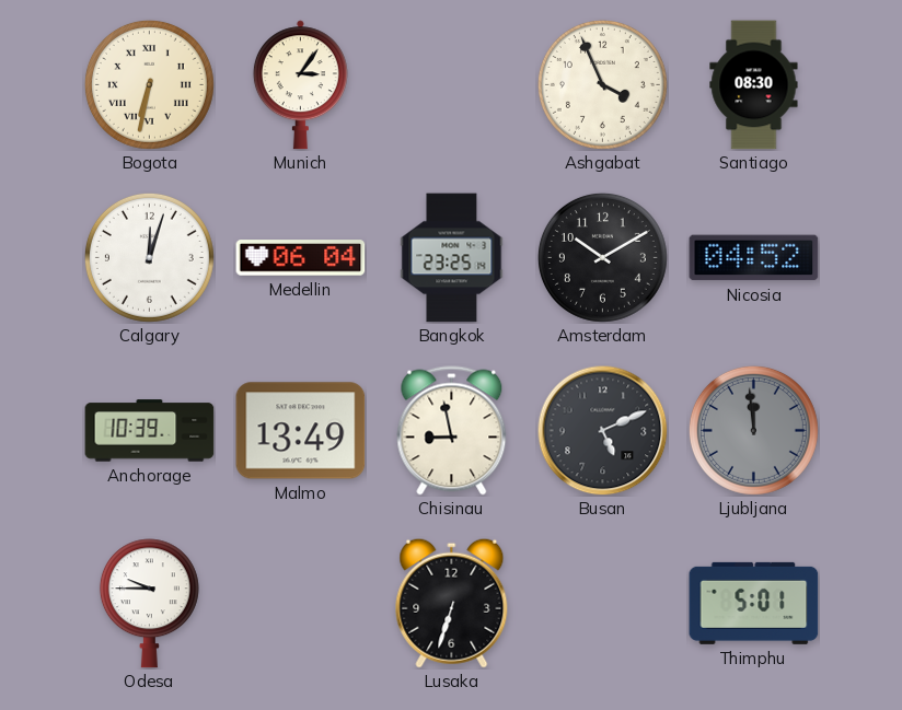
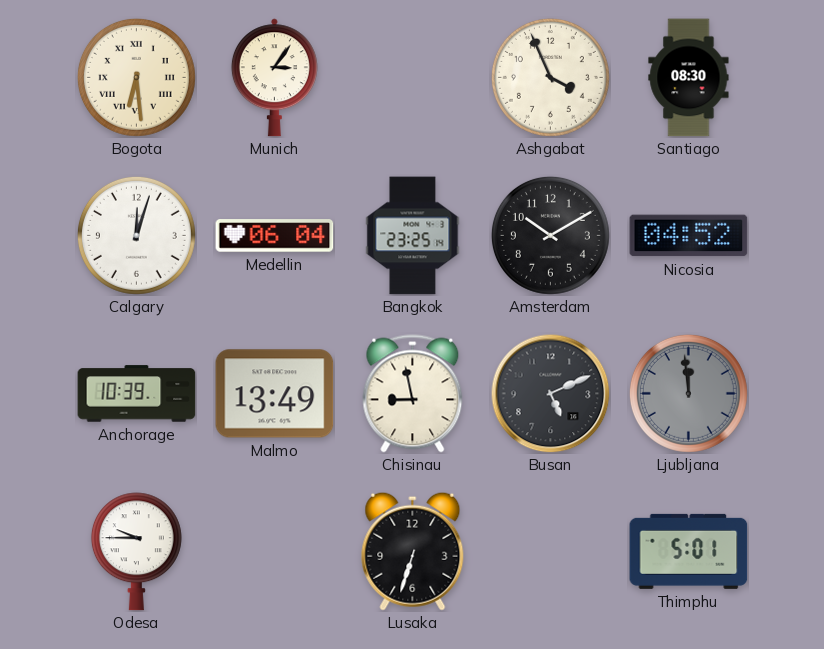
Bogota: 6:32 -> 6:29 (136, 77)
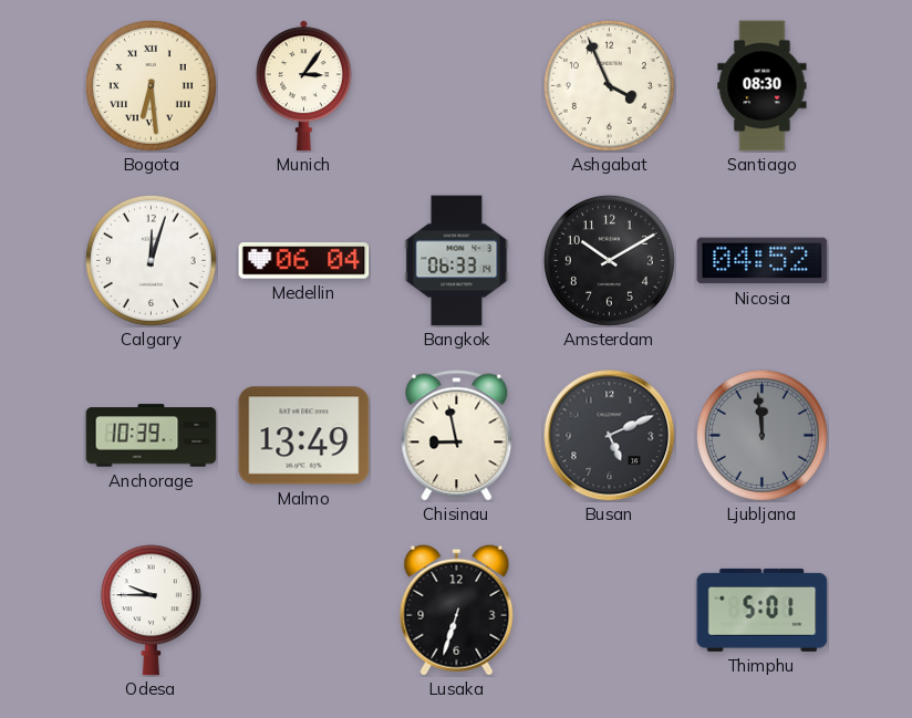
Bangkok: 23:25 -> 06:33 (457, 261)
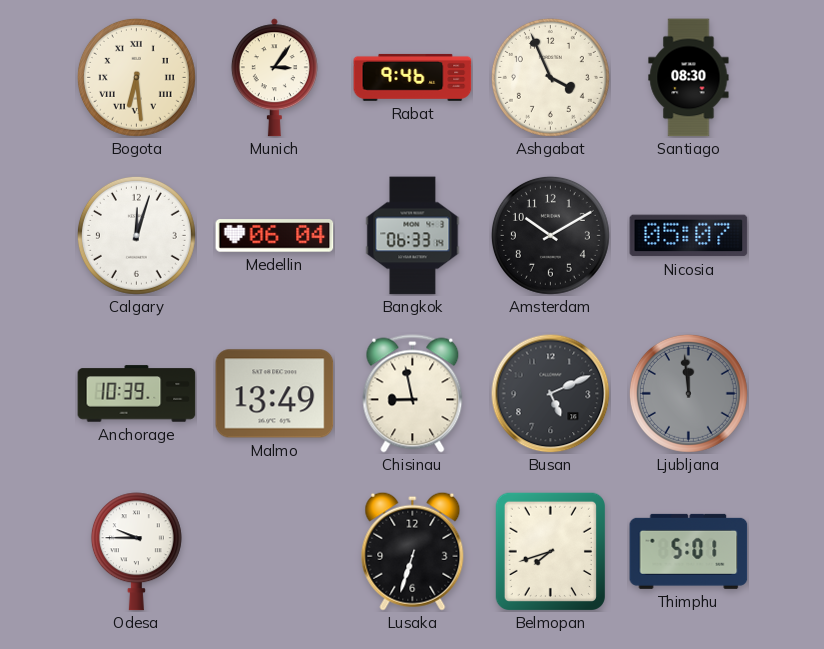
Rabat: none -> 9:46 (413, 77)
Nicosia: 04:52 -> 05:07 (689, 236)
Belmopan: none -> 7:42 (550, 551)
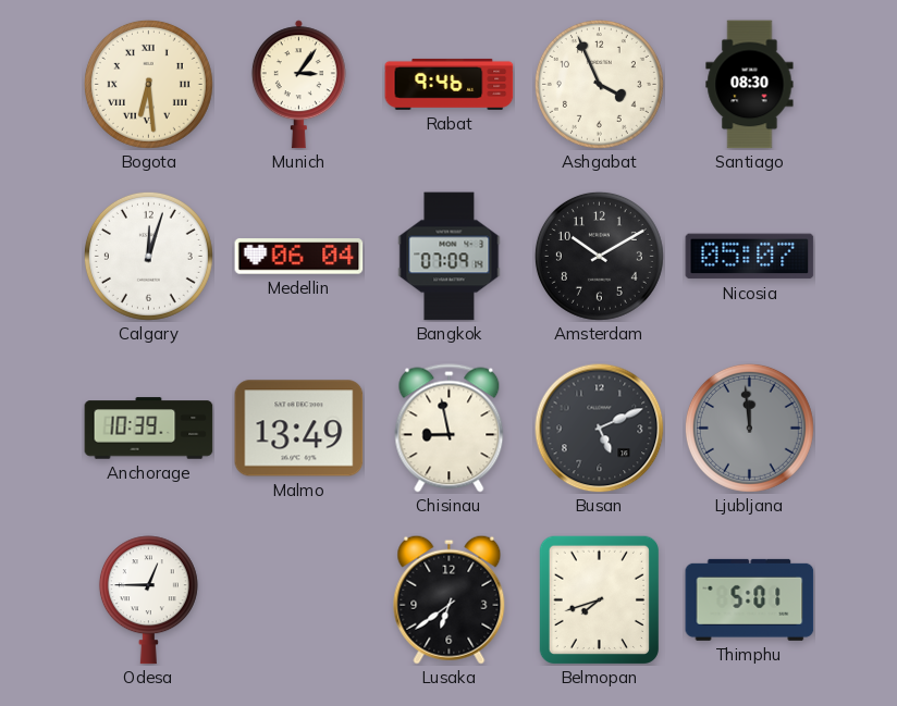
Bangkok: 06:33 -> 07:09 (450, 257)
Odesa: 9:45 -> 12:45 (148, 600)
Lusaka: 6:33 -> 6:39 (450, 599)
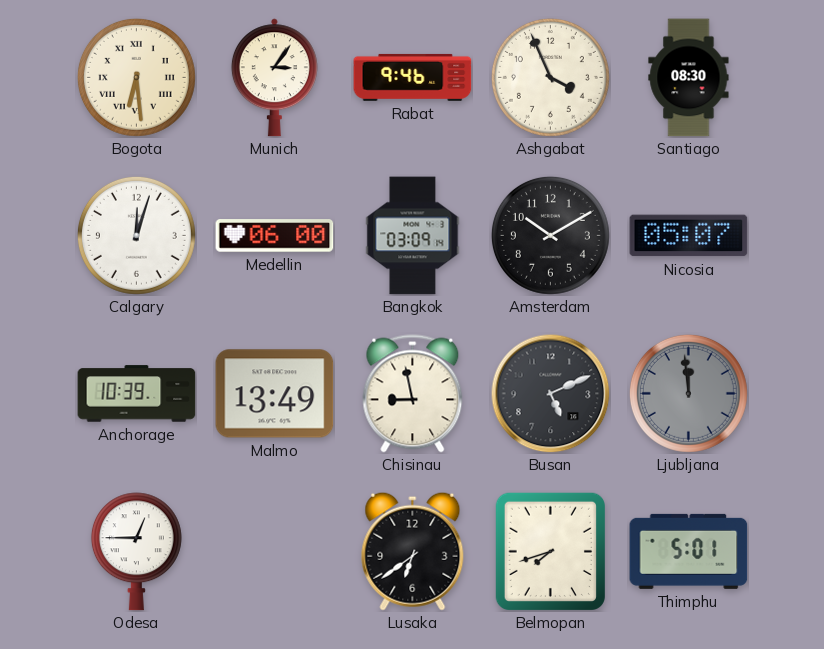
Medellin: 06:04 -> 06:00 (275, 236)
Bangkok: 07:09 -> 03:09 (413, 236)
